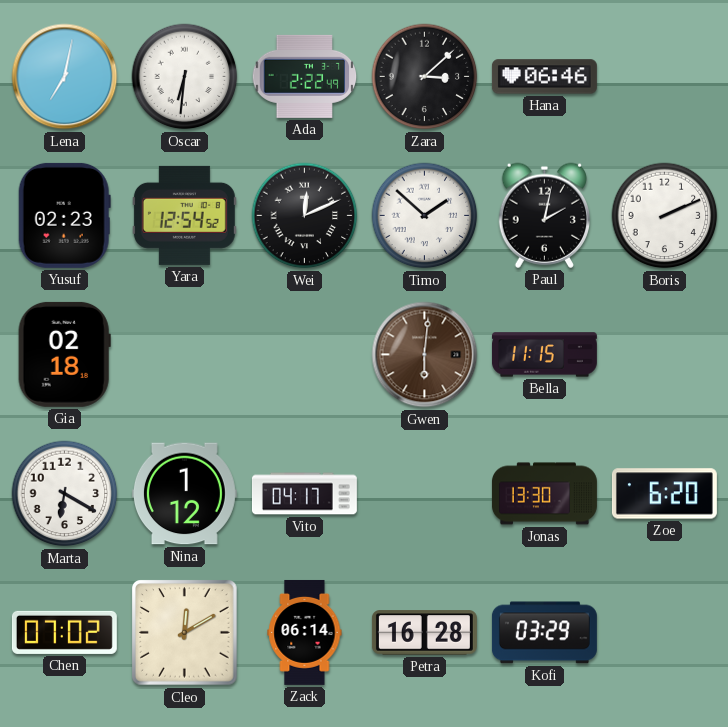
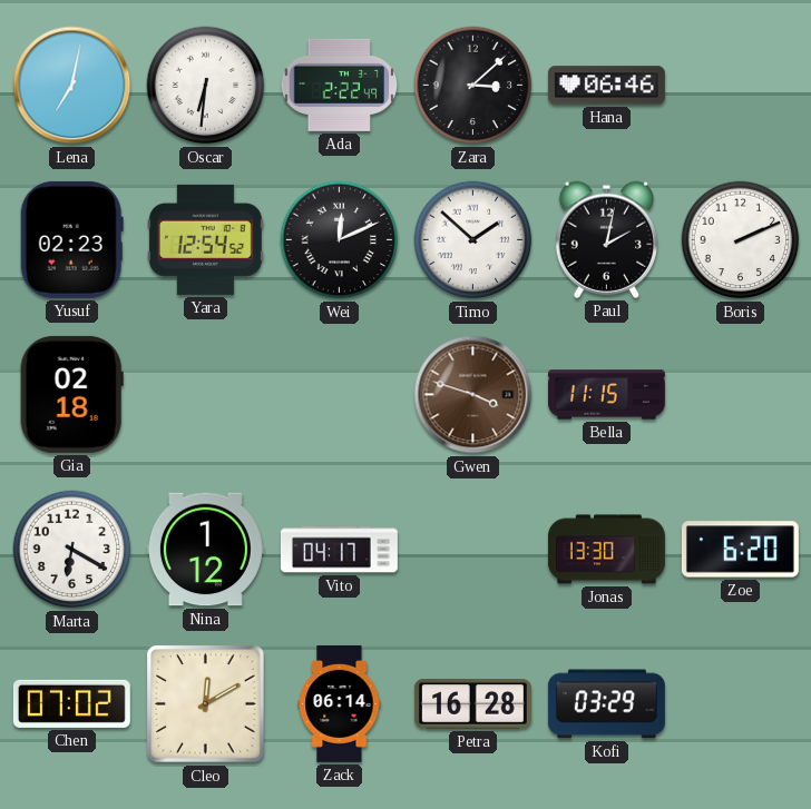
Gwen: 6:01 -> 3:48 (473, 395)
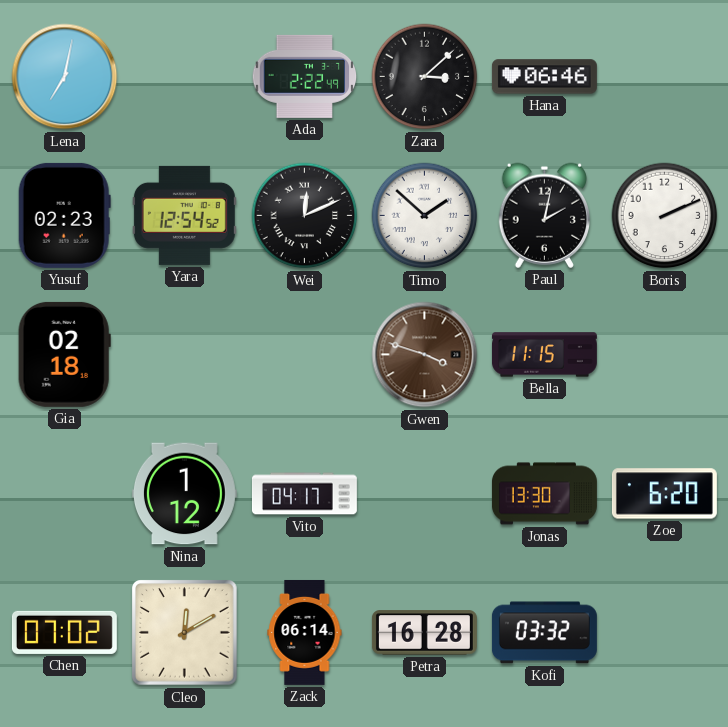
Oscar: 6:31 -> none (206, 86)
Marta: 6:20 -> none (72, 550)
Kofi: 03:29 -> 03:32 (544, 633)
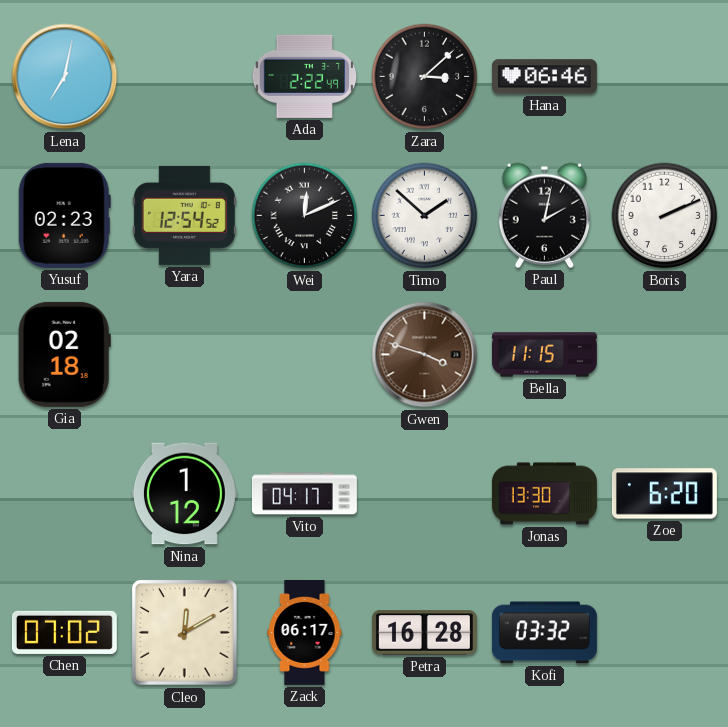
Zack: 06:14 -> 06:17 (305, 632)
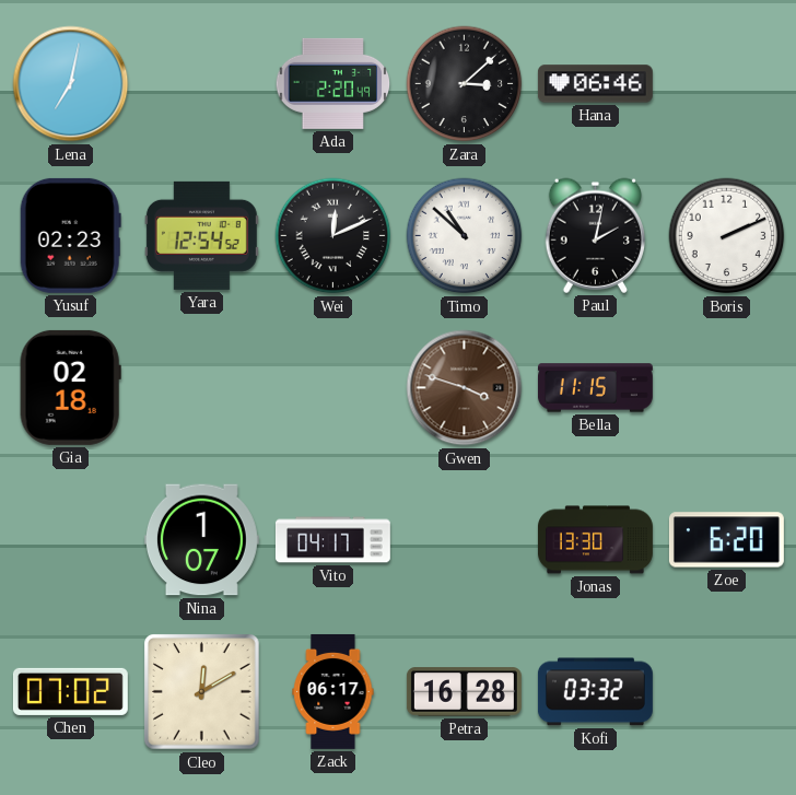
Ada: 2:22 -> 2:20 (333, 83)
Timo: 1:52 -> 10:52 (465, 236)
Nina: 1:12 -> 1:07 (201, 540)
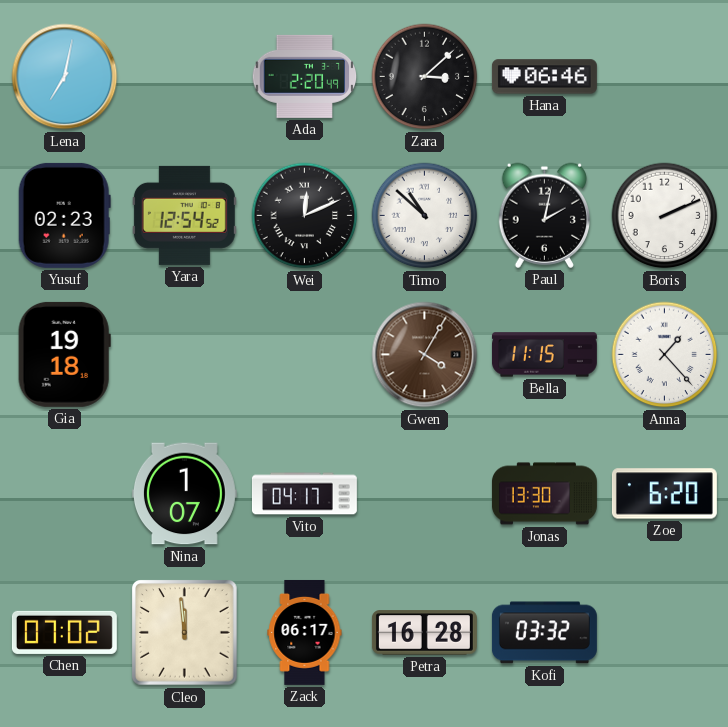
Gia: 02:18 -> 19:18 (64, 354)
Gwen: 3:48 -> 4:05 (425, 355)
Anna: none -> 1:23 (665, 355)
Cleo: 12:10 -> 11:59 (185, 633)
